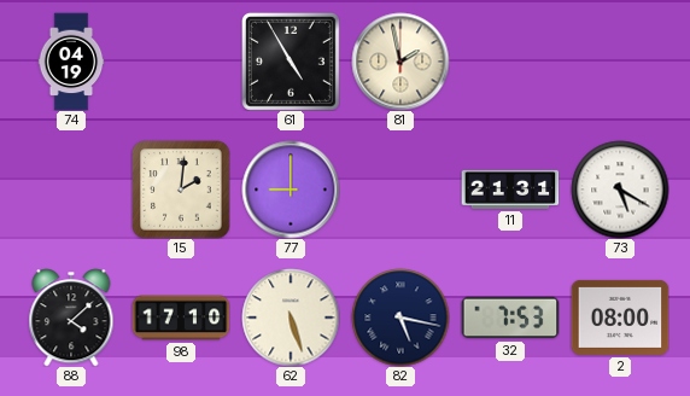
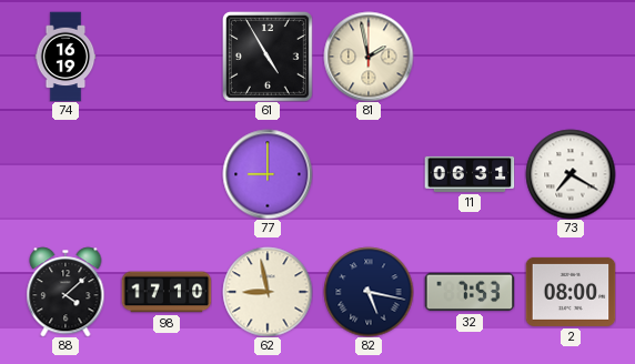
74: 04:19 -> 16:19 (65, 57)
15: 2:01 -> none (181, 190)
11: 21:31 -> 06:31 (470, 174)
73: 5:20 -> 7:20 (571, 174)
62: 5:27 -> 8:58 (268, 292)
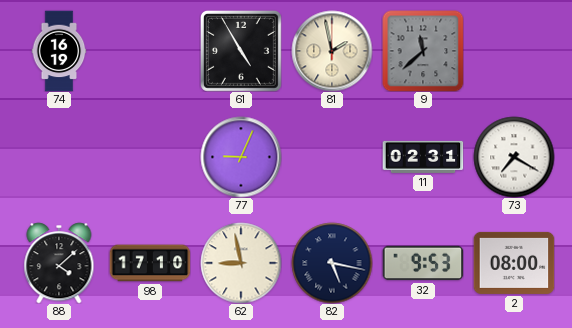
9: none -> 11:38 (423, 51)
77: 9:00 -> 9:04 (241, 157)
11: 06:31 -> 02:31 (423, 157)
32: 7:53 -> 9:53 (423, 263)
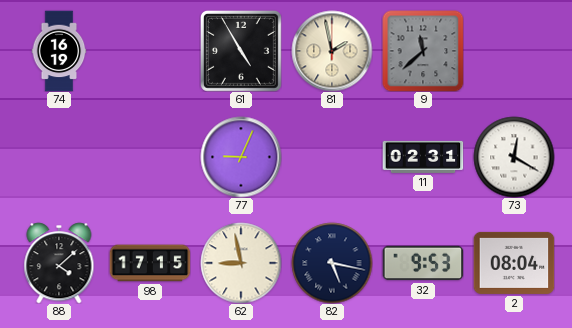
73: 7:20 -> 12:20 (514, 157)
98: 17:10 -> 17:15 (150, 263)
2: 08:00 -> 08:04 (514, 263)
